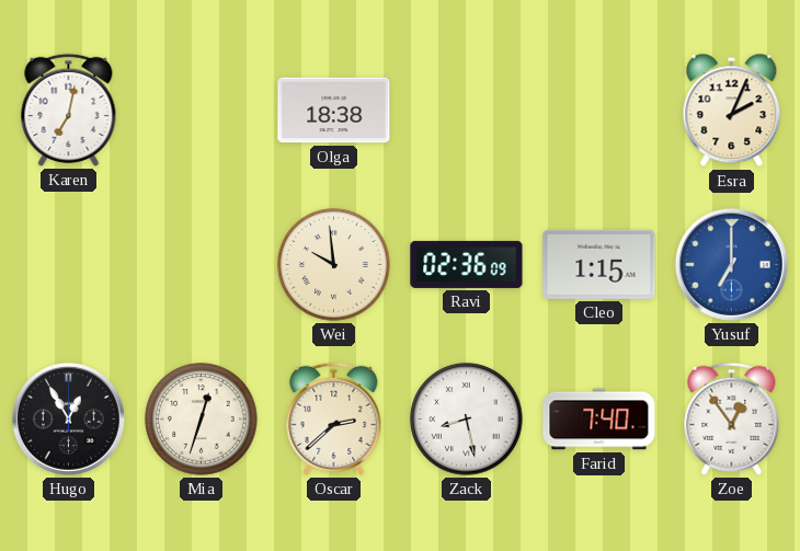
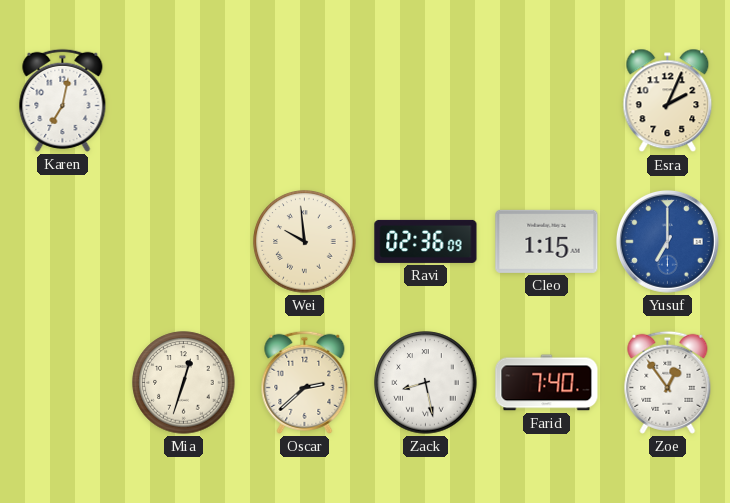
Olga: 18:38 -> none (334, 111)
Hugo: 12:55 -> none (68, 418)
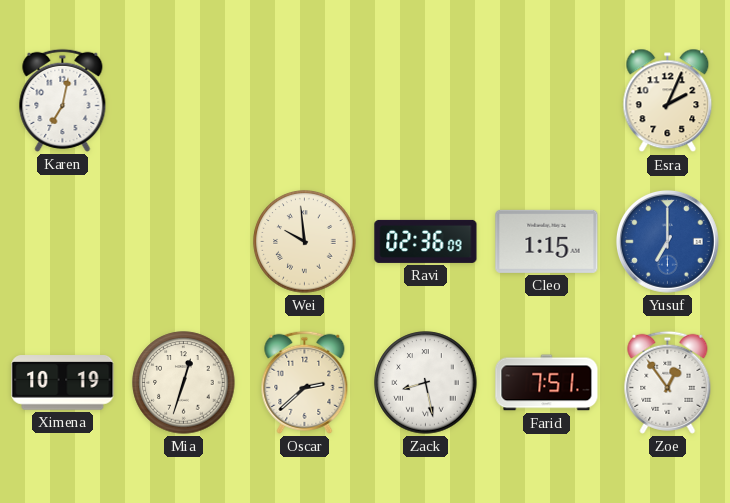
Ximena: none -> 10:19 (63, 383)
Farid: 7:40 -> 7:51 (547, 383)
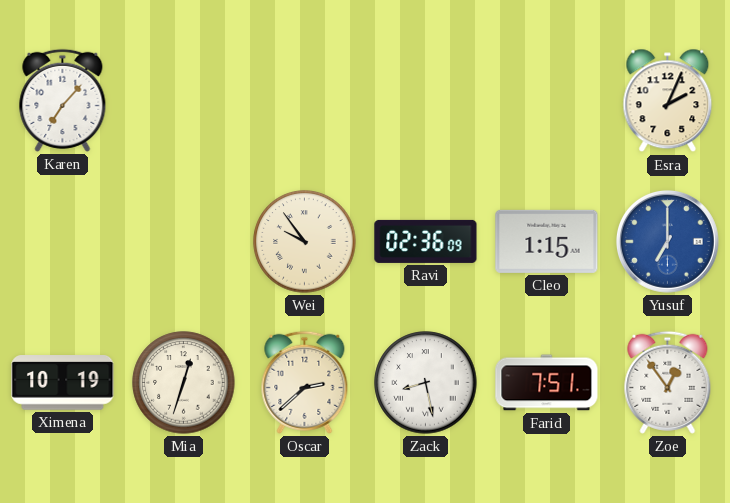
Karen: 7:02 -> 7:07 (63, 100)
Wei: 9:59 -> 9:54 (305, 242)
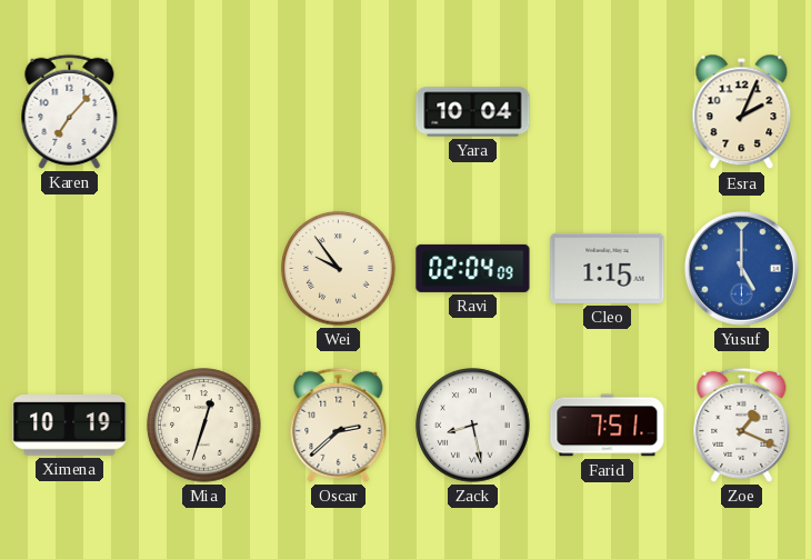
Yara: none -> 10:04 (473, 112)
Ravi: 02:36 -> 02:04 (473, 268)
Yusuf: 7:00 -> 5:00 (741, 268)
Zoe: 12:54 -> 1:19 (742, 425)
